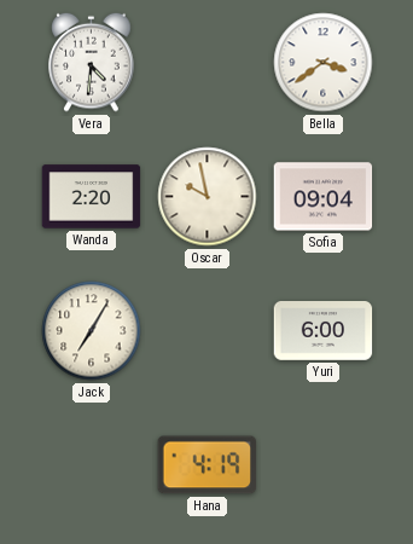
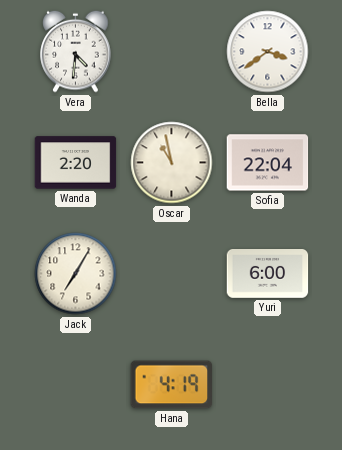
Oscar: 9:58 -> 10:58 (172, 163)
Sofia: 09:04 -> 22:04 (268, 163)
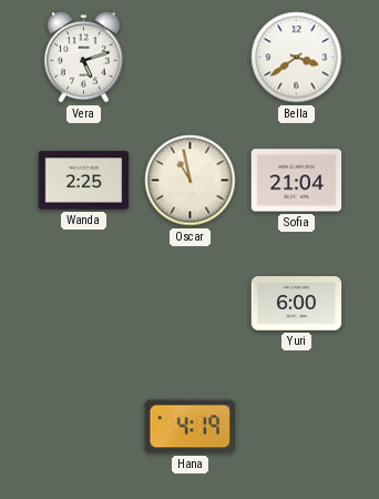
Vera: 4:31 -> 5:12 (84, 57)
Wanda: 2:20 -> 2:25 (84, 181)
Sofia: 22:04 -> 21:04 (297, 181)
Jack: 7:05 -> none (76, 274)
